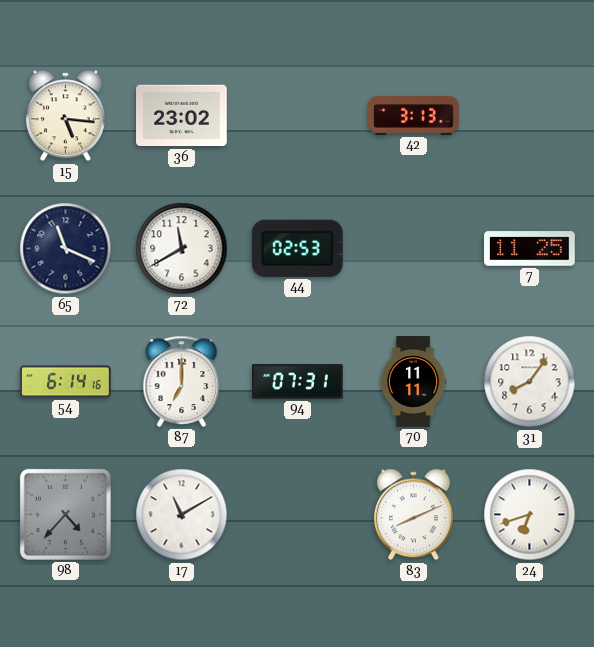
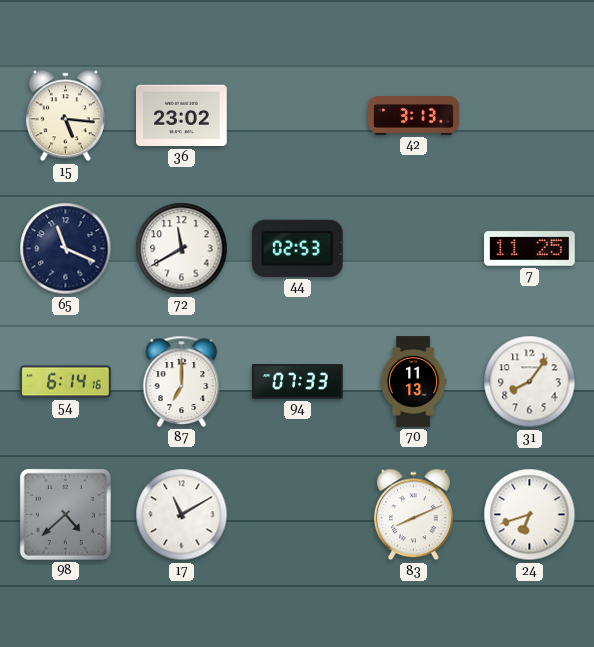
94: 07:31 -> 07:33 (298, 382)
70: 11:11 -> 11:13 (413, 382)
98: 4:37 -> 4:38 (65, 514)
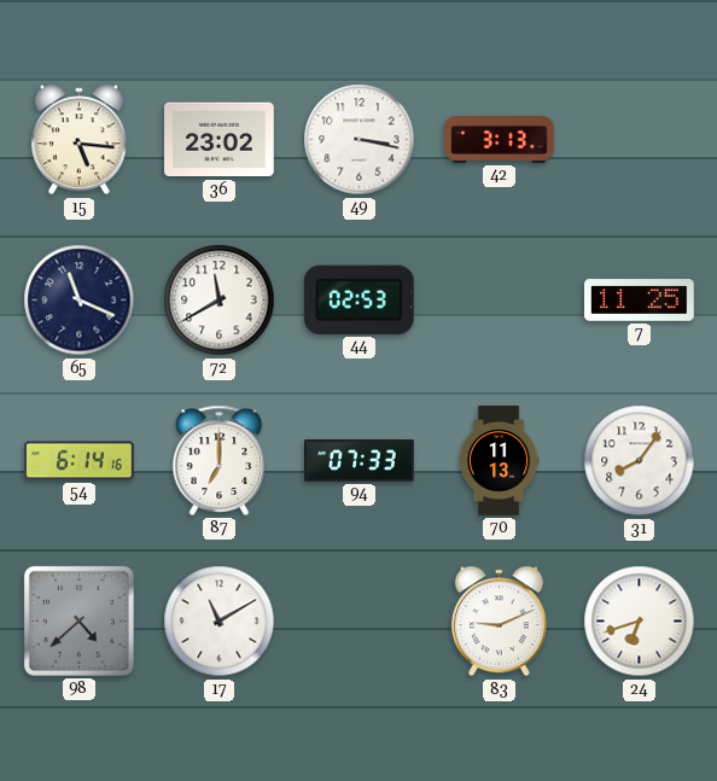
49: none -> 3:17 (360, 140)
83: 8:11 -> 9:11 (499, 622)
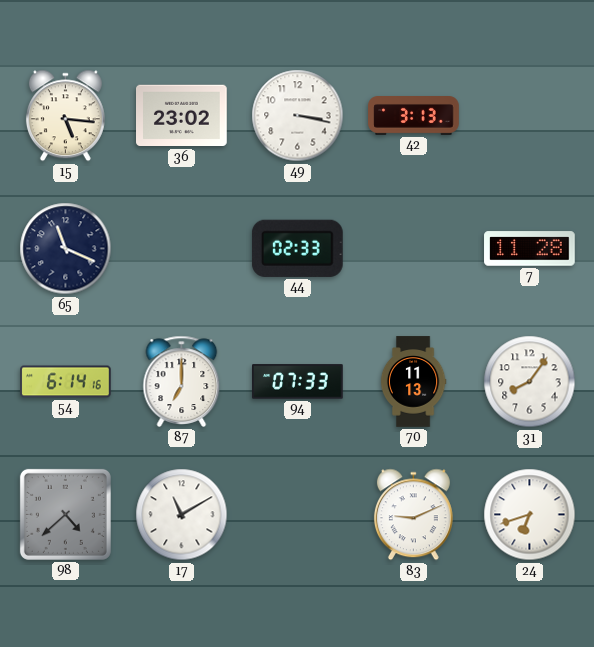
72: 11:40 -> none (220, 301)
44: 02:53 -> 02:33 (297, 248)
7: 11:25 -> 11:28 (530, 249)
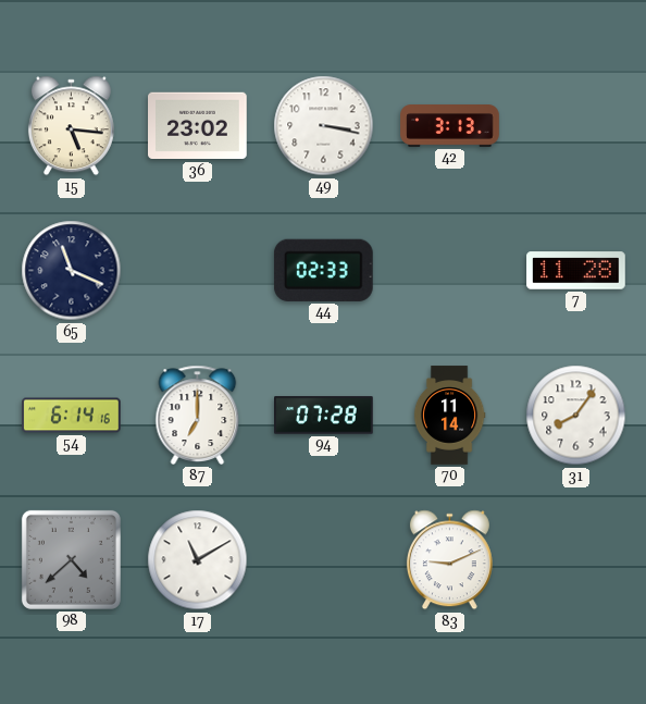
94: 07:33 -> 07:28 (324, 416)
70: 11:13 -> 11:14 (449, 416)
24: 6:42 -> none (530, 515)
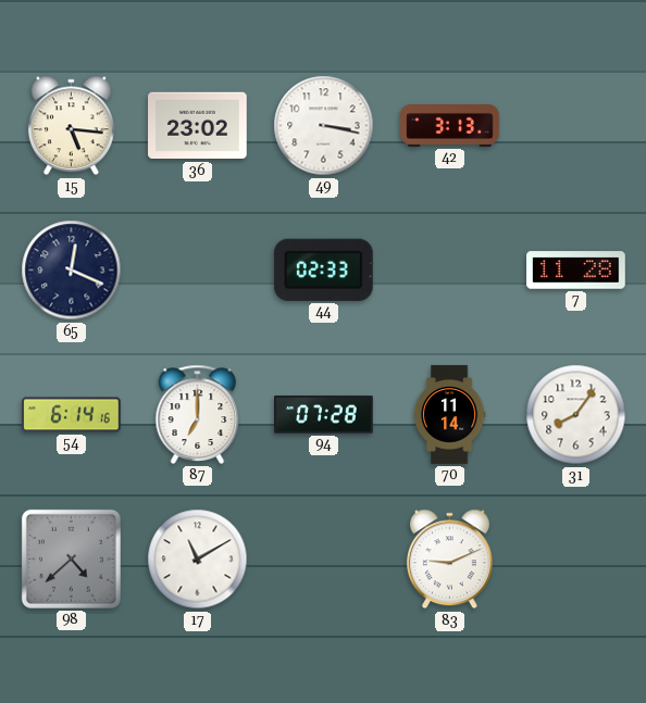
65: 11:19 -> 12:19 (72, 271)
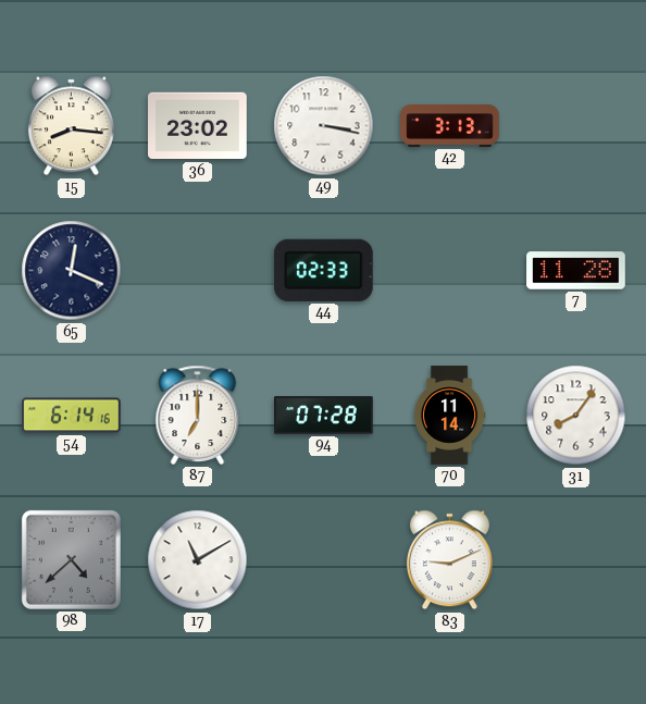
15: 5:16 -> 8:16 (71, 126)
